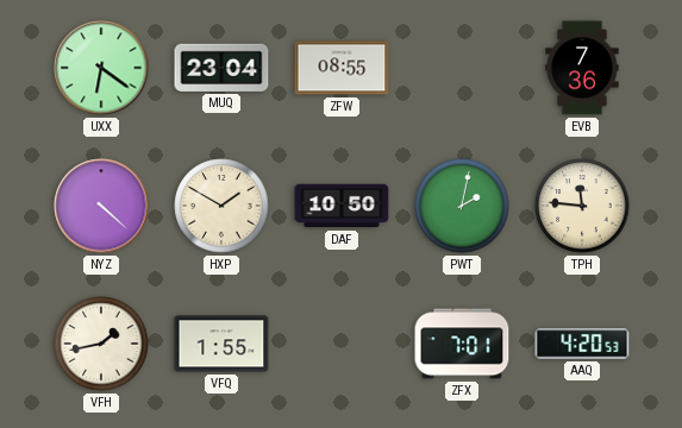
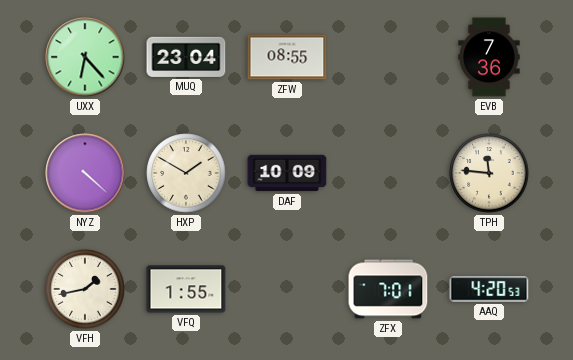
UXX: 6:21 -> 6:23 (85, 57)
DAF: 10:50 -> 10:09 (287, 173)
PWT: 2:02 -> none (462, 206)
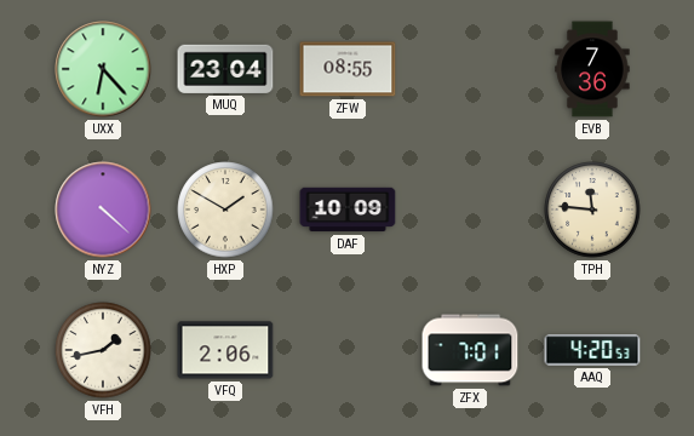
VFQ: 1:55 -> 2:06 (225, 350)
